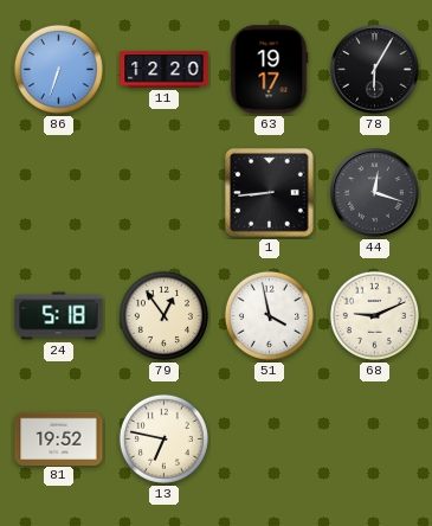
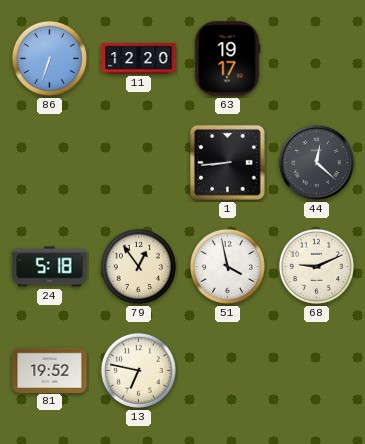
78: 6:05 -> none (375, 70)
44: 12:18 -> 12:22 (317, 163)
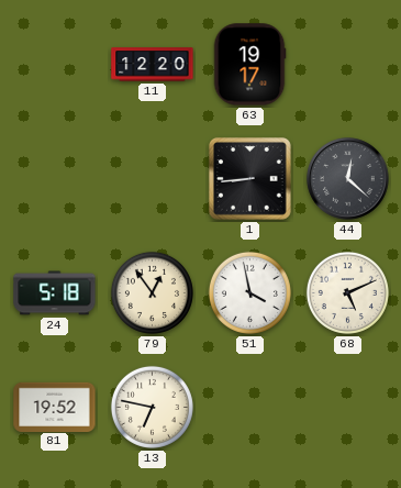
86: 6:33 -> none (49, 58)
68: 9:11 -> 5:11 (347, 292)
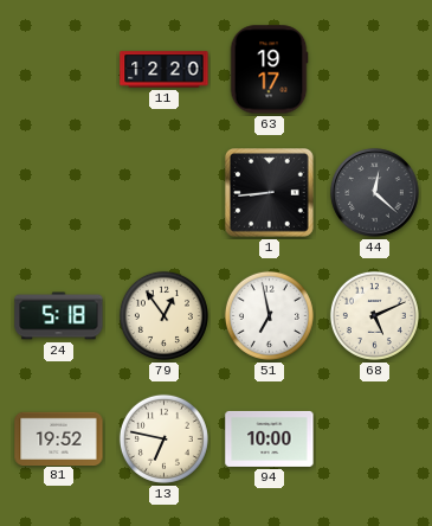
51: 3:58 -> 6:58 (269, 315)
94: none -> 10:00 (270, 438)
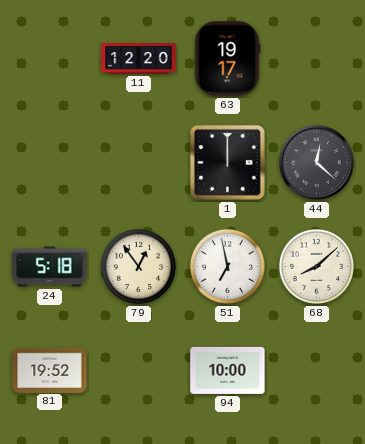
1: 8:44 -> 12:00 (228, 163)
68: 5:11 -> 8:08 (316, 266)
13: 6:47 -> none (163, 438)
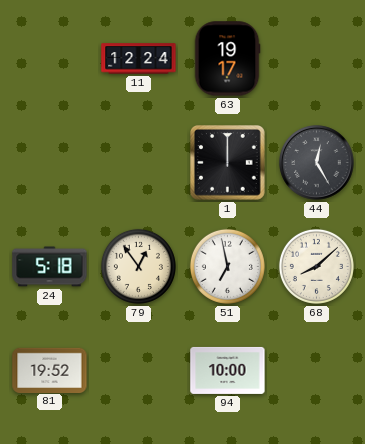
11: 12:20 -> 12:24 (139, 59)
44: 12:22 -> 12:25 (317, 163)
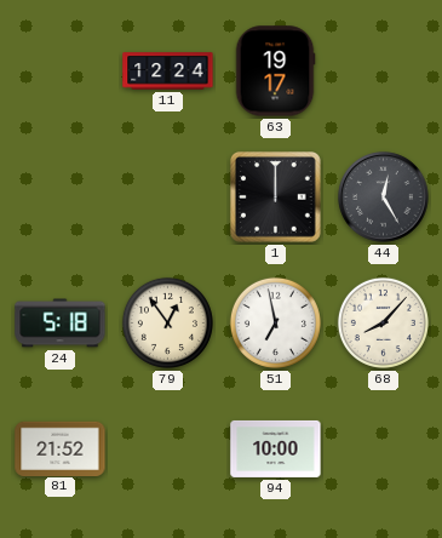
68: 8:08 -> 8:07 (383, 322)
81: 19:52 -> 21:52 (61, 448)
